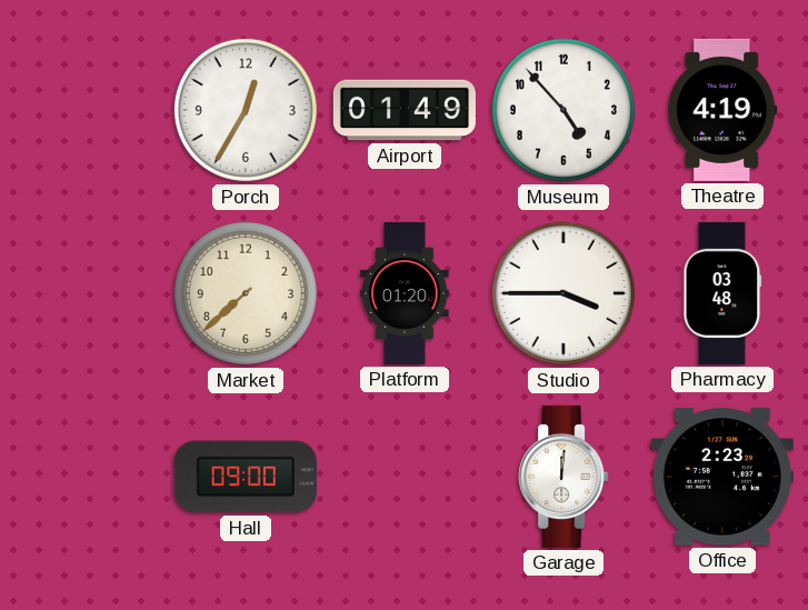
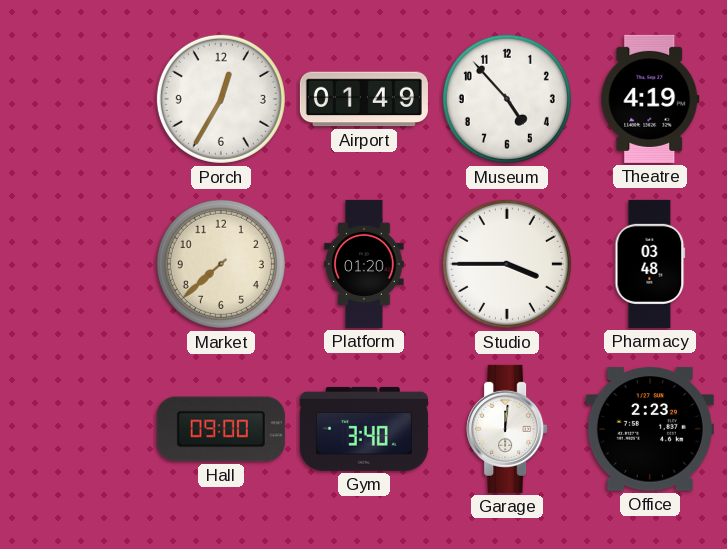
Gym: none -> 3:40 (364, 429)
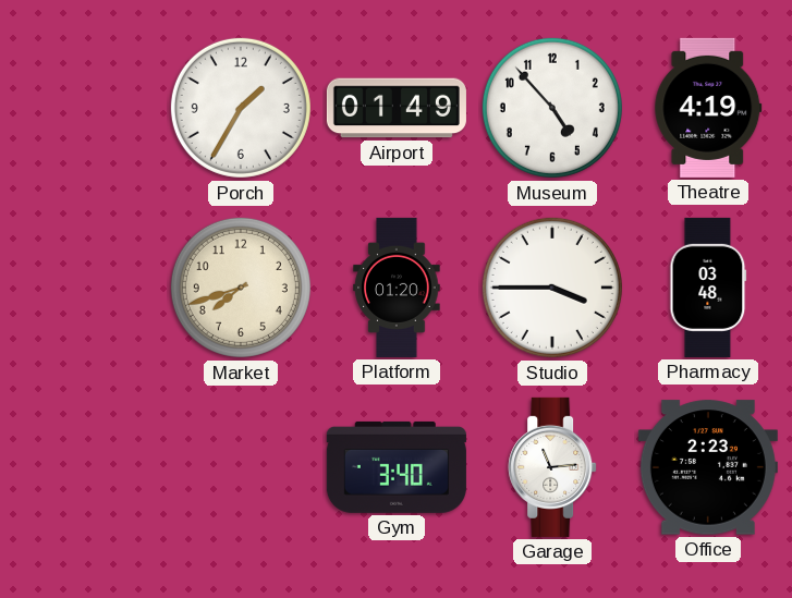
Porch: 12:35 -> 1:35 (241, 108)
Market: 7:38 -> 7:42 (241, 288)
Hall: 09:00 -> none (221, 429)
Garage: 12:01 -> 11:14 (552, 467)
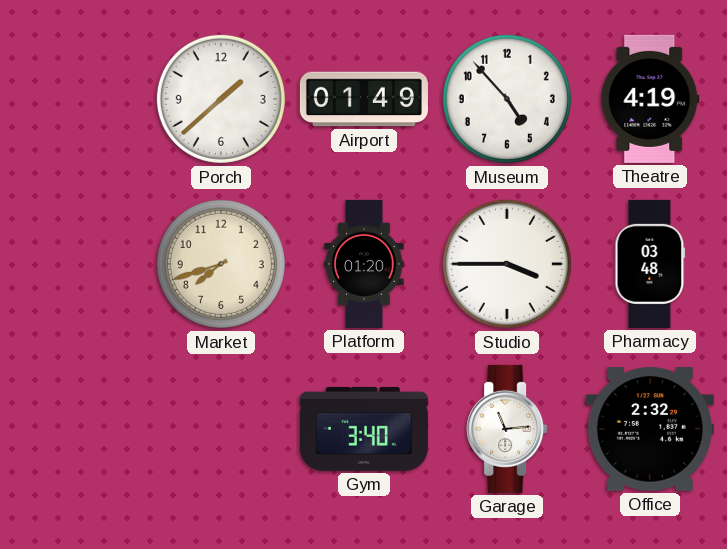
Porch: 1:35 -> 1:38 (221, 99)
Office: 2:23 -> 2:32 (650, 429)
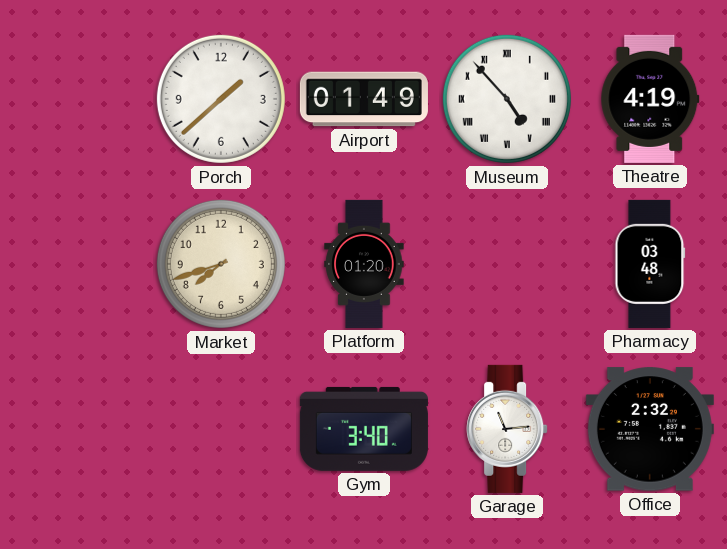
Museum numerals: Arabic -> Roman (507, 99)
Studio: 3:45 -> none (507, 264)
